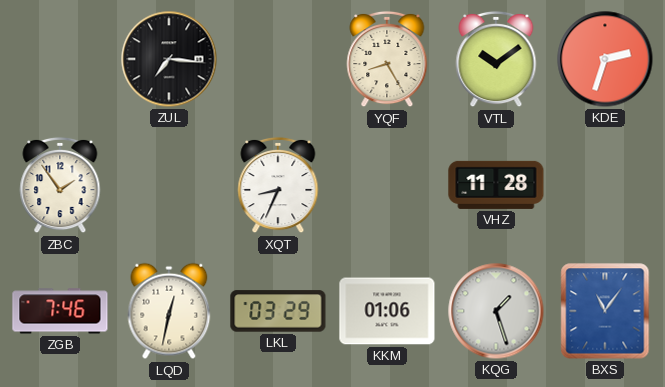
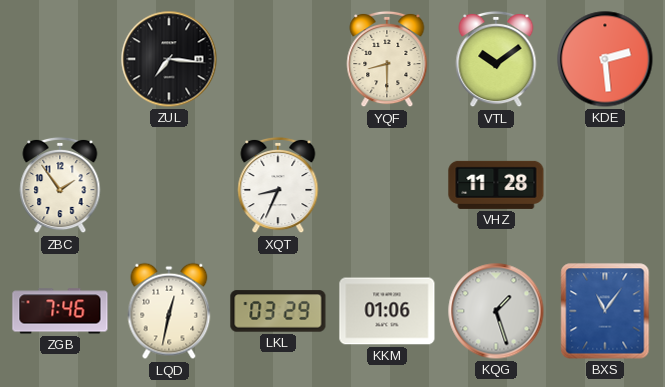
YQF: 8:25 -> 8:30 (387, 59)
KDE: 2:33 -> 2:29 (605, 59)
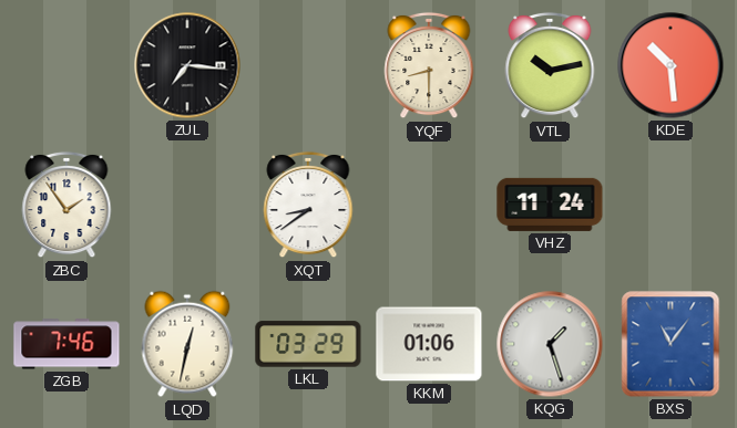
VTL: 10:09 -> 10:13 (550, 65)
KDE: 2:29 -> 10:29 (671, 65)
XQT: 8:34 -> 8:39 (308, 205)
VHZ: 11:28 -> 11:24 (550, 205)
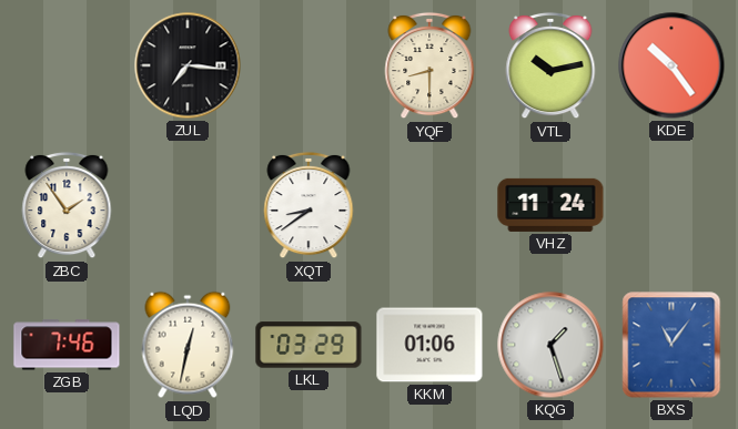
KDE: 10:29 -> 10:24 (671, 65)
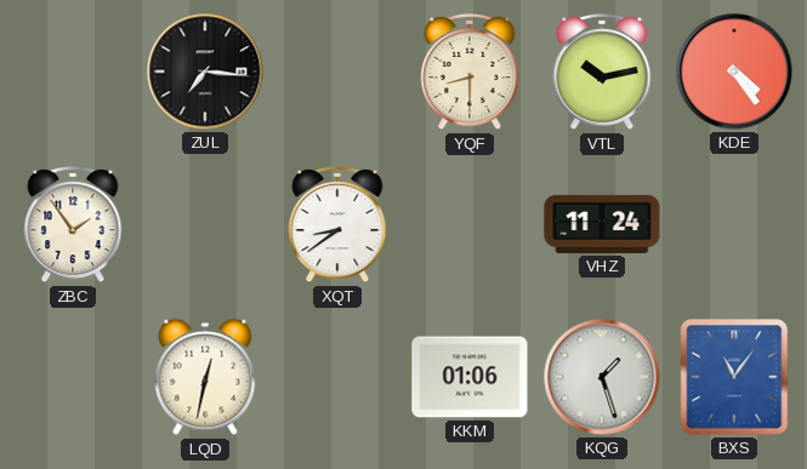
KDE: 10:24 -> 4:24 (734, 72)
ZGB: 7:46 -> none (67, 345)
LKL: 03:29 -> none (309, 345)
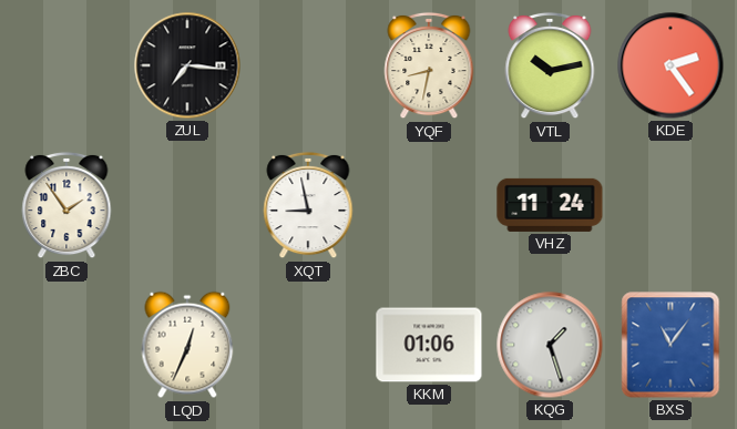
YQF: 8:30 -> 8:32 (429, 65)
KDE: 4:24 -> 2:24 (671, 65)
XQT: 8:39 -> 8:58 (308, 205)
LQD: 12:32 -> 12:34 (187, 345)
